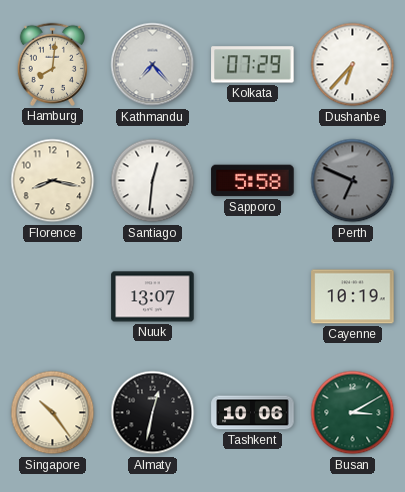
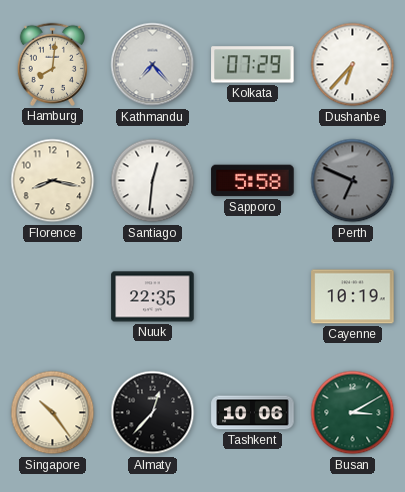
Nuuk: 13:07 -> 22:35 (153, 297)
Almaty: 12:32 -> 12:37 (153, 413)
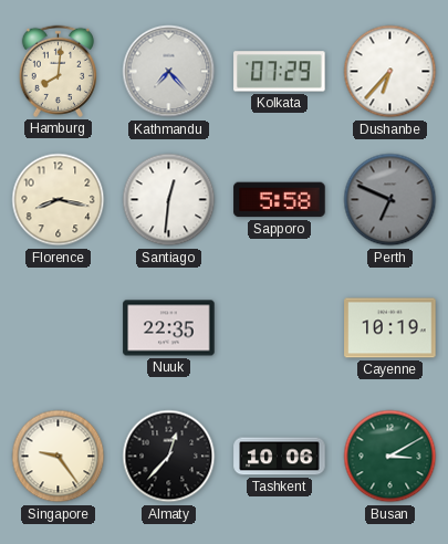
Singapore: 10:24 -> 9:24 (59, 457)
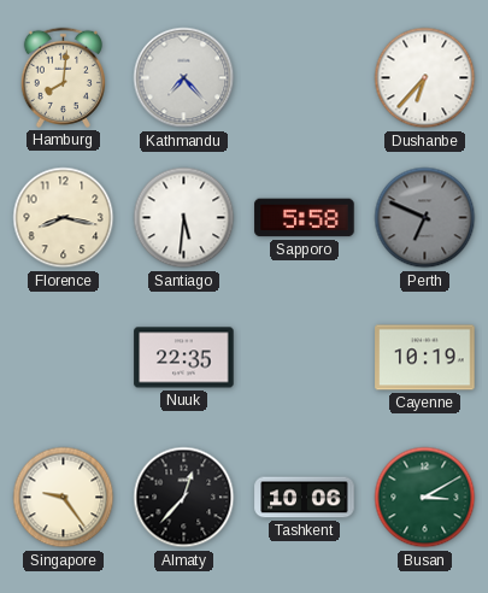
Kolkata: 07:29 -> none (280, 72)
Santiago: 12:31 -> 5:31 (184, 218)
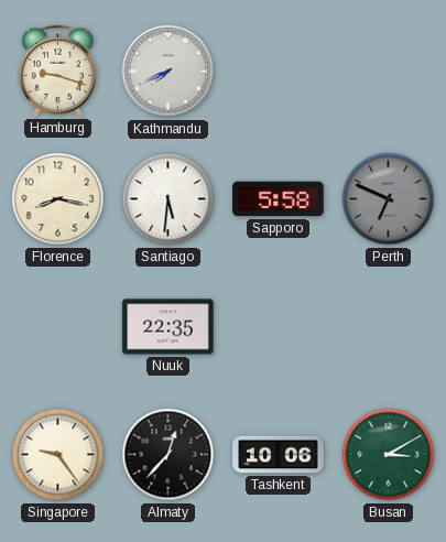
Hamburg: 8:01 -> 9:18 (57, 71)
Kathmandu: 7:23 -> 7:41 (168, 72)
Dushanbe: 6:37 -> none (425, 78)
Cayenne: 10:19 -> none (425, 358)
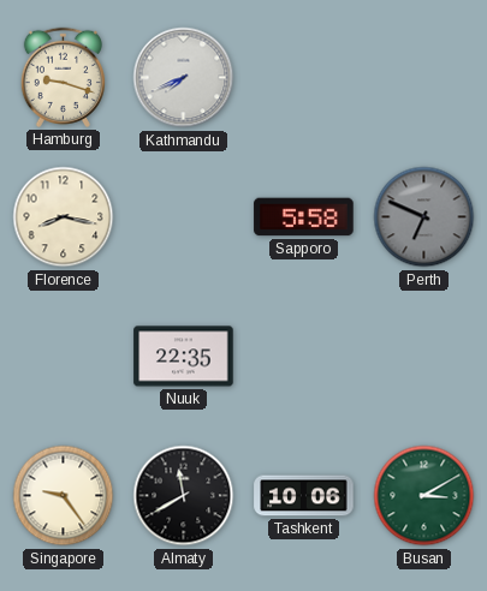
Santiago: 5:31 -> none (168, 199)
Almaty: 12:37 -> 11:40 (184, 496)
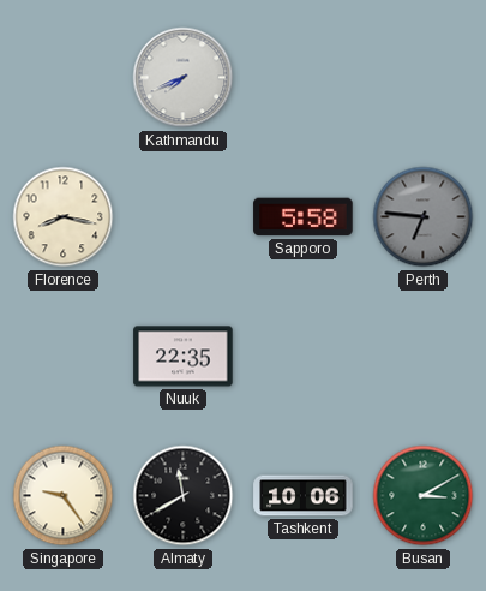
Hamburg: 9:18 -> none (63, 77)
Perth: 6:49 -> 6:46 (424, 217)
